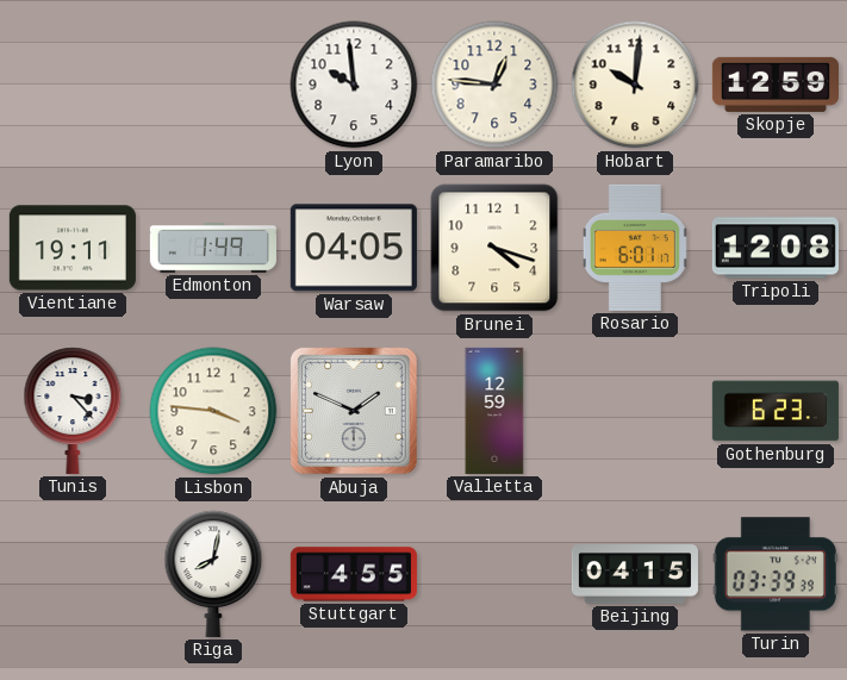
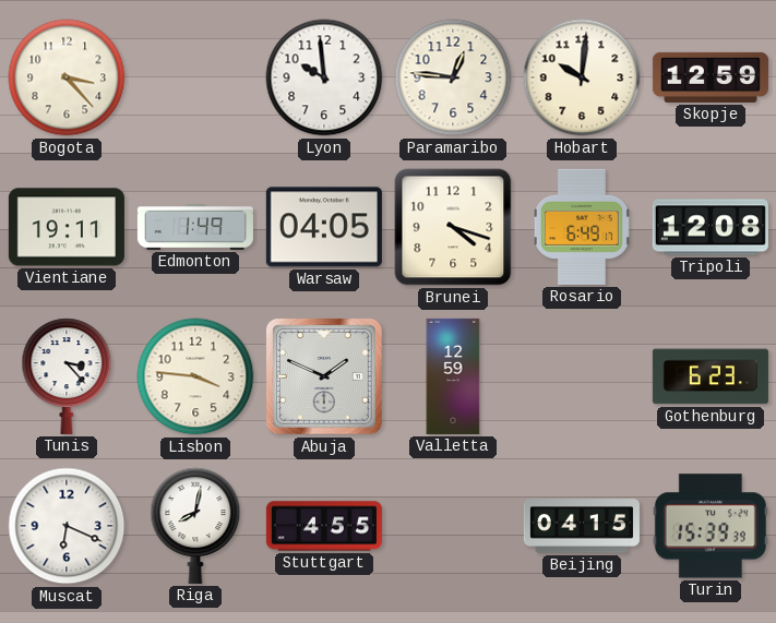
Bogota: none -> 3:23 (67, 77)
Rosario: 6:01 -> 6:49 (582, 227)
Muscat: none -> 6:19 (67, 526)
Turin: 03:39 -> 15:39 (711, 526)
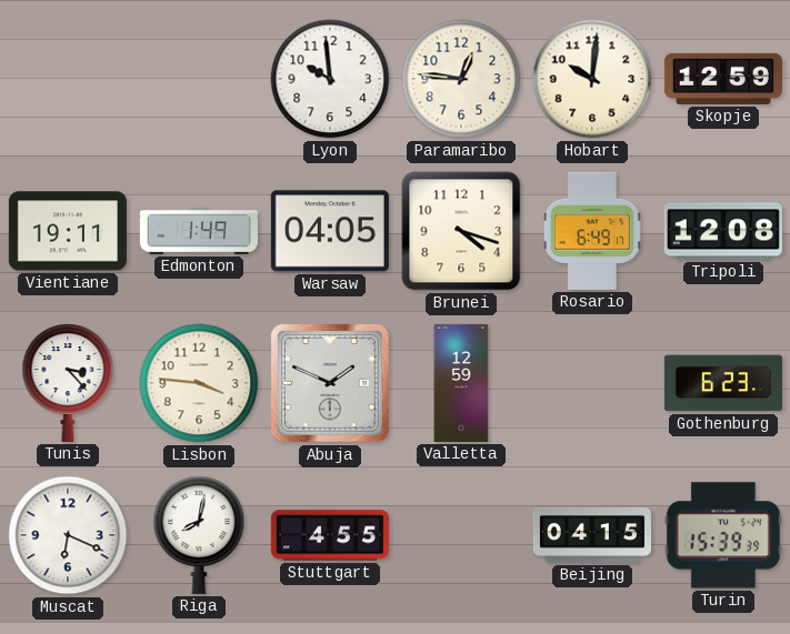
Bogota: 3:23 -> none (67, 77)
